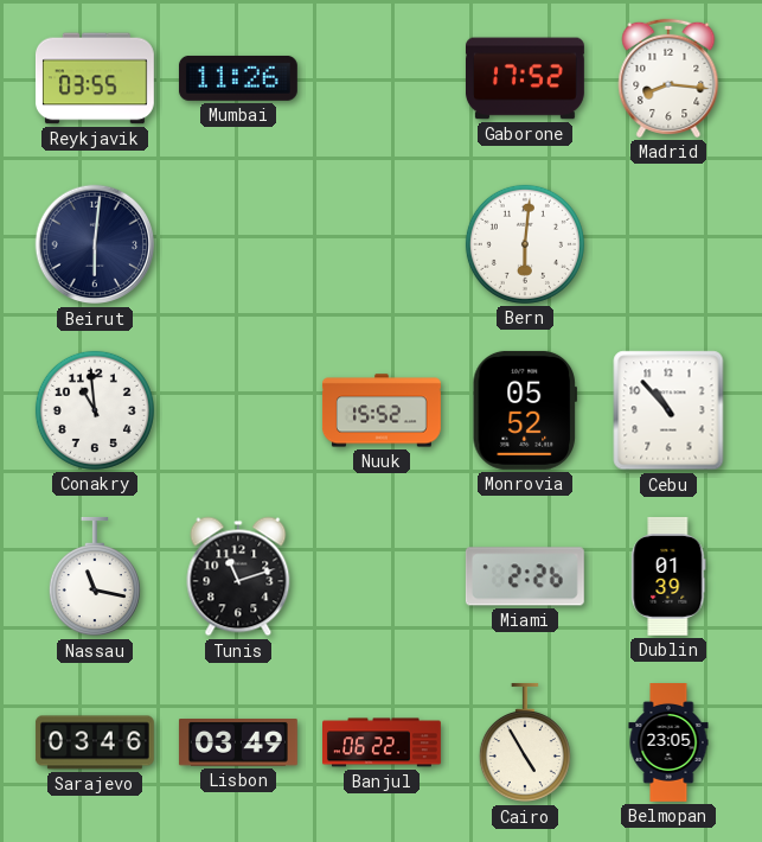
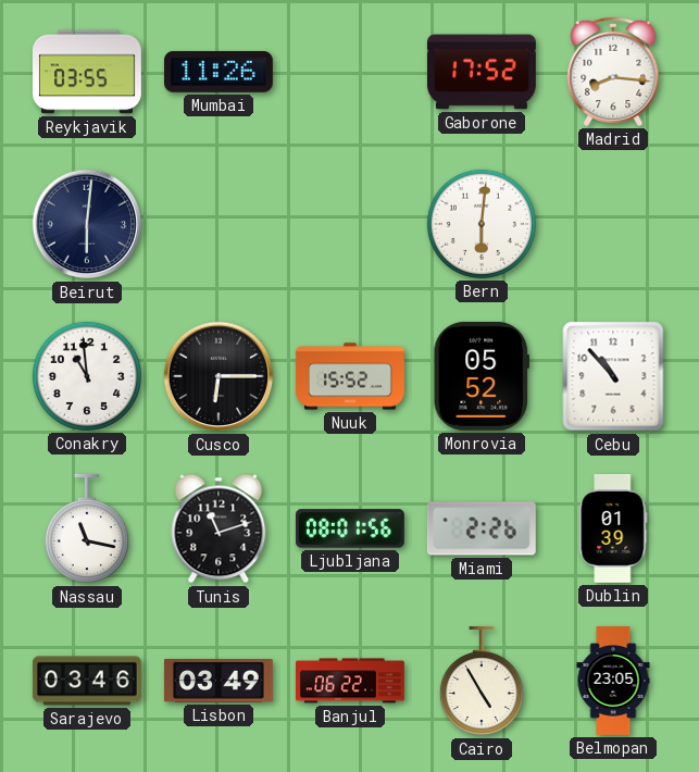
Cusco: none -> 6:15 (219, 376)
Ljubljana: none -> 08:01 (350, 528)
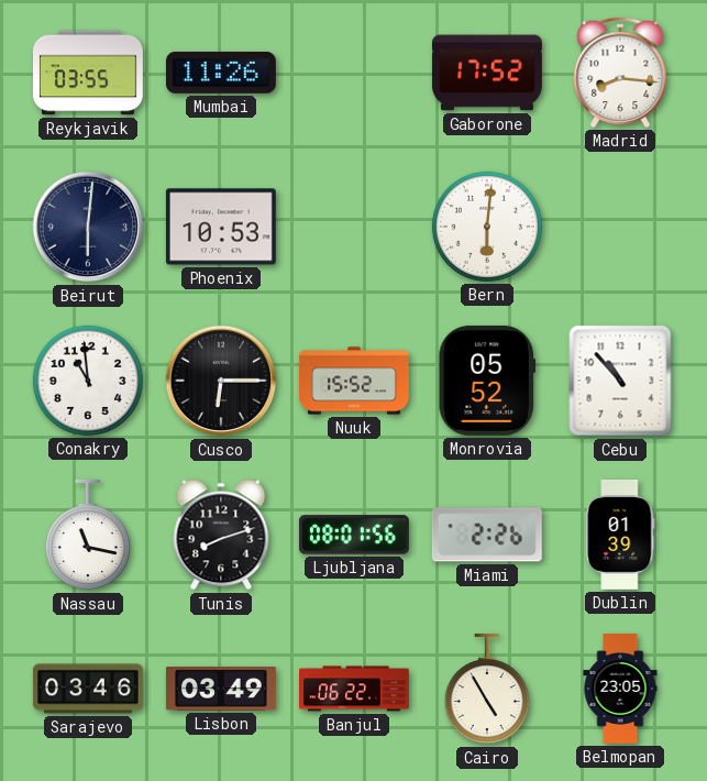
Phoenix: none -> 10:53 (221, 227)
Tunis: 11:12 -> 8:12 (221, 535)
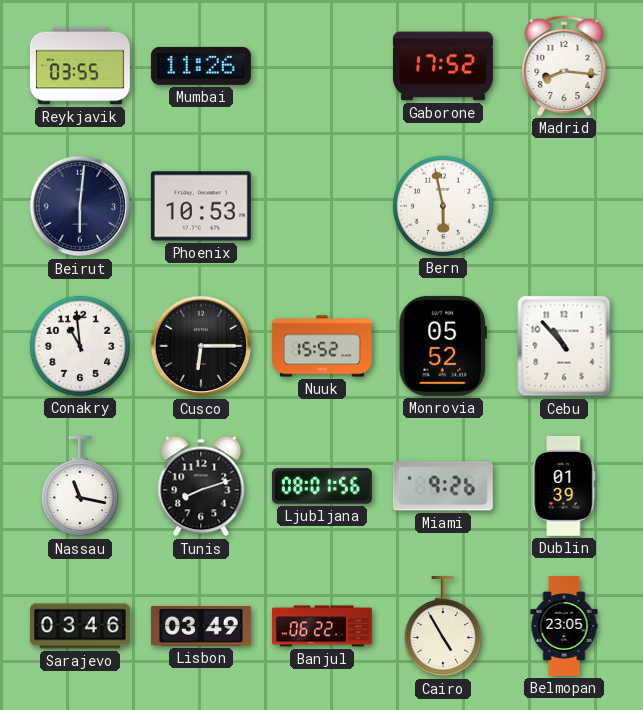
Bern: 6:01 -> 5:58 (443, 206)
Miami: 2:26 -> 9:26 (443, 486)
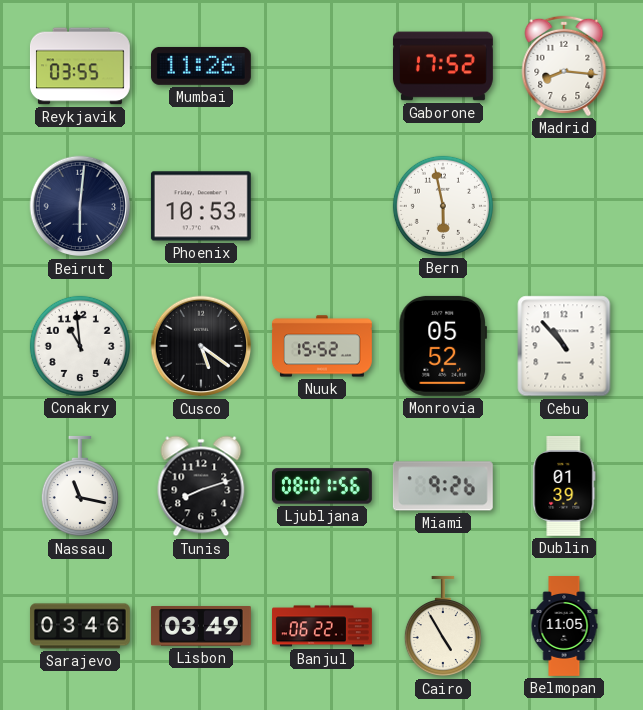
Cusco: 6:15 -> 5:21 (201, 346)
Belmopan: 23:05 -> 11:05 (564, 627)
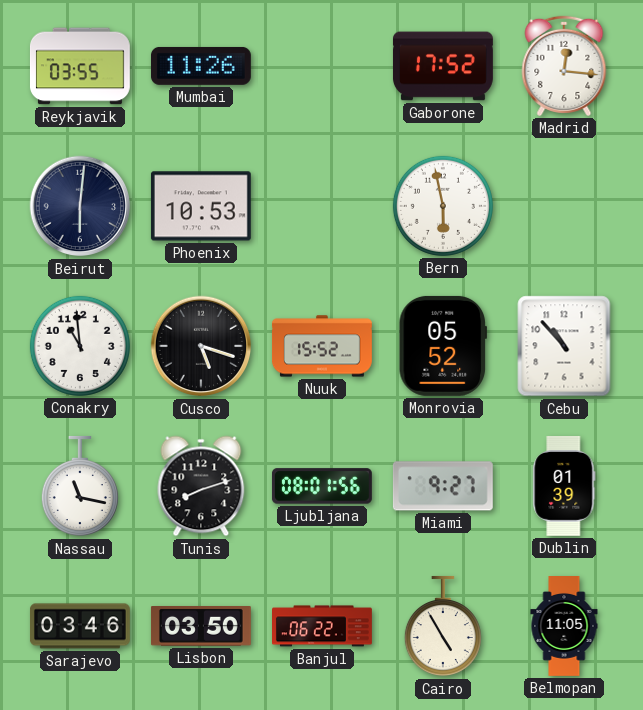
Madrid: 8:16 -> 12:16 (564, 66)
Cusco: 5:21 -> 5:18 (201, 346)
Miami: 9:26 -> 9:27 (443, 486)
Lisbon: 03:49 -> 03:50 (201, 627)
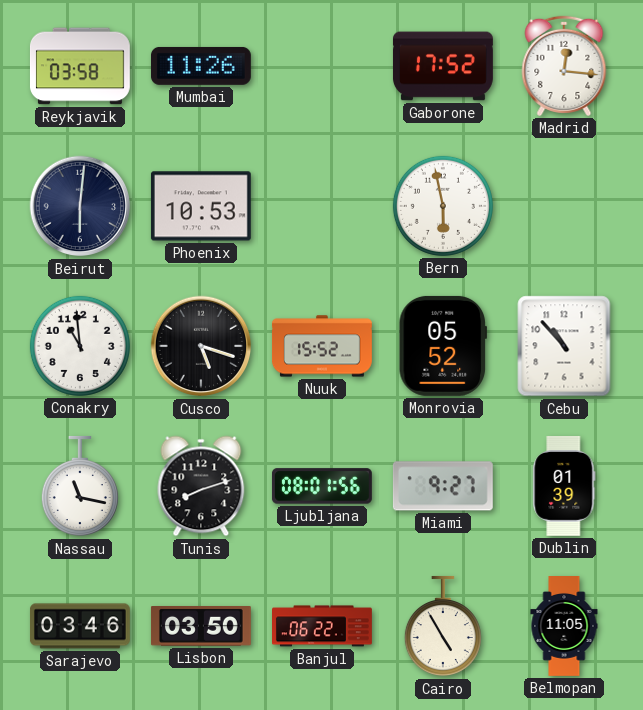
Reykjavik: 03:55 -> 03:58 (80, 66)
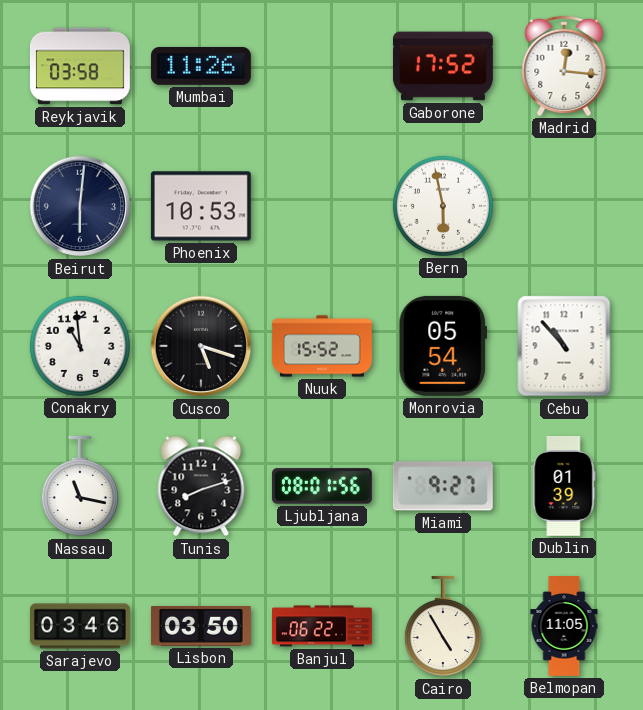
Monrovia: 05:52 -> 05:54 (442, 346)
